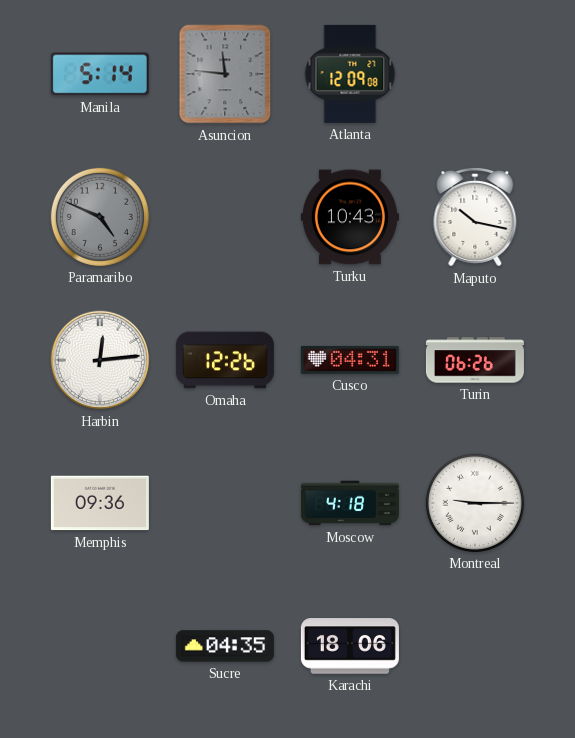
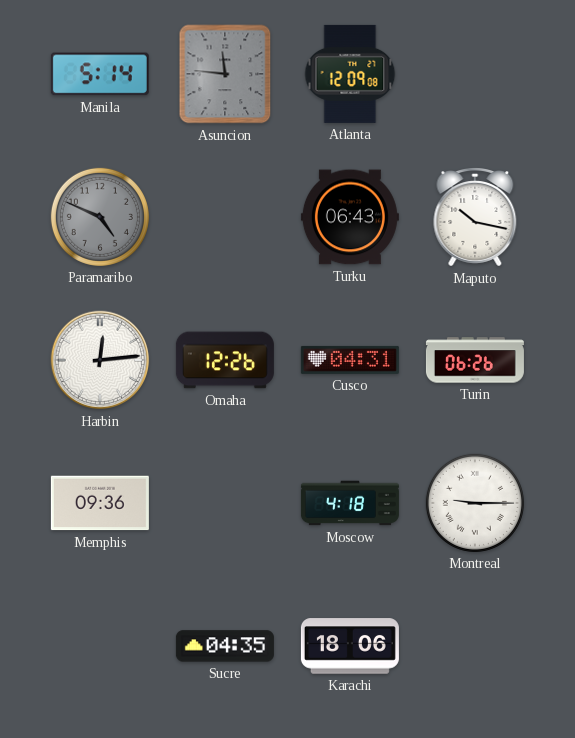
Turku: 10:43 -> 06:43 (350, 217)
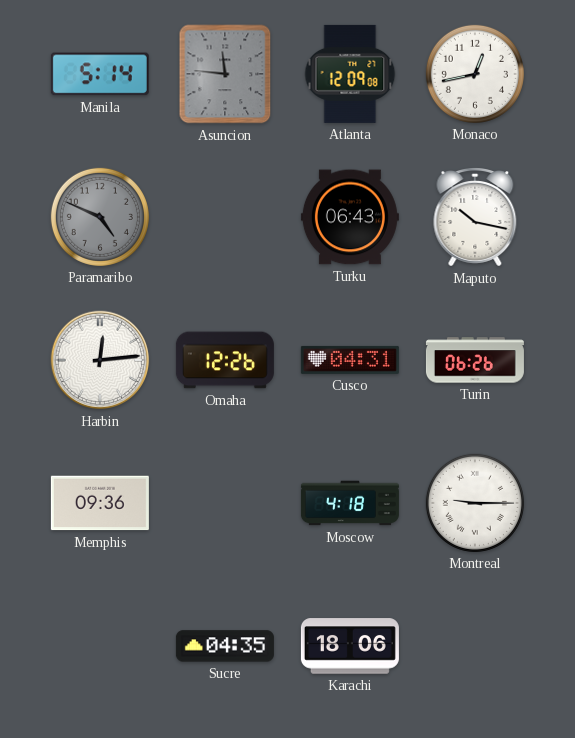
Monaco: none -> 12:43 (475, 74)
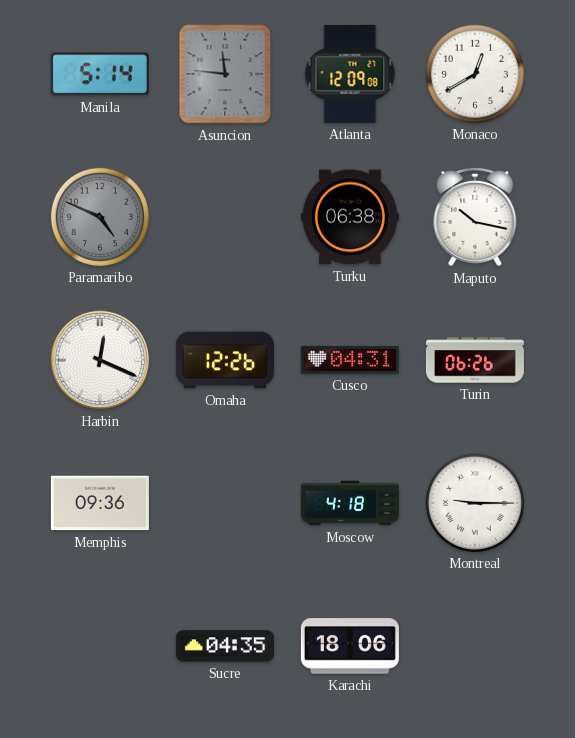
Monaco: 12:43 -> 12:40 (475, 74)
Turku: 06:43 -> 06:38 (350, 217)
Harbin: 12:14 -> 12:19 (100, 360)
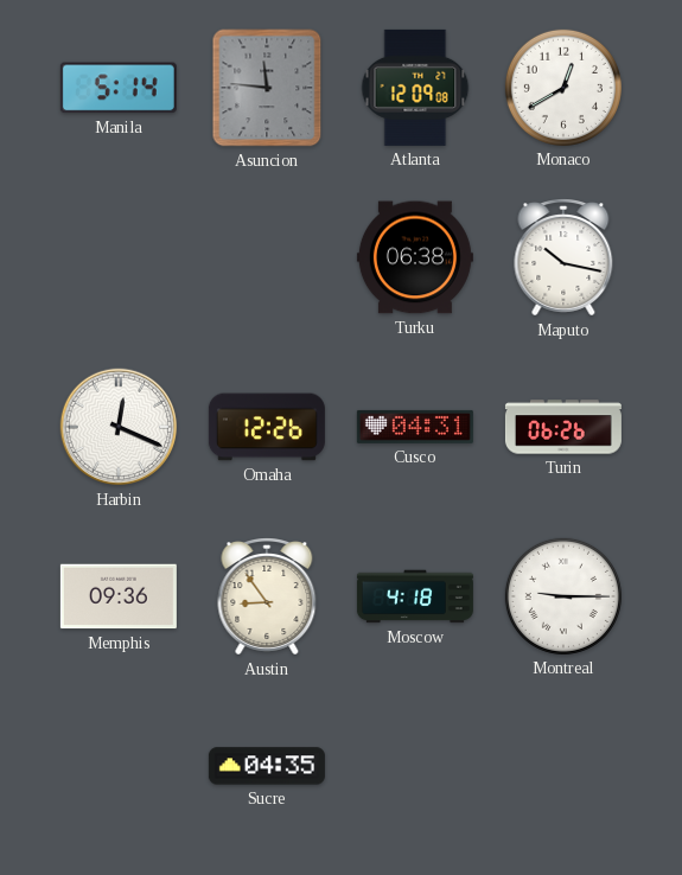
Paramaribo: 4:49 -> none (100, 217)
Austin: none -> 8:54 (267, 596)
Karachi: 18:06 -> none (350, 646)
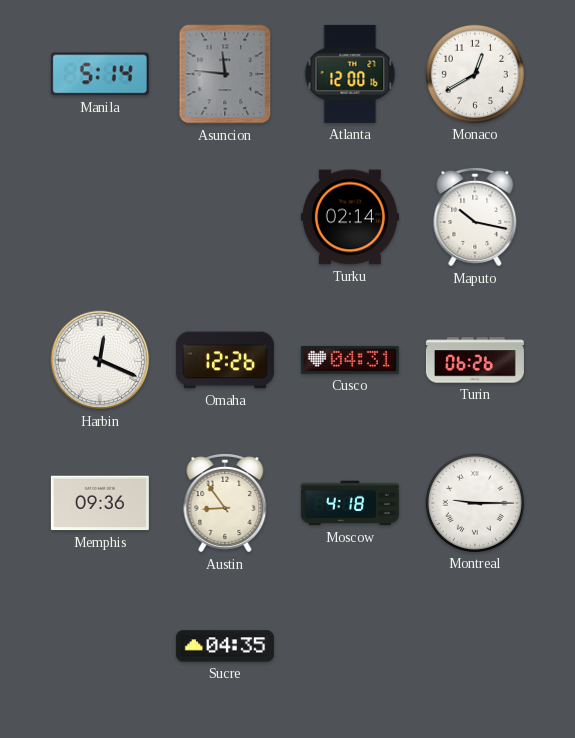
Atlanta: 12:09 -> 12:00 (350, 74)
Turku: 06:38 -> 02:14 (350, 217)
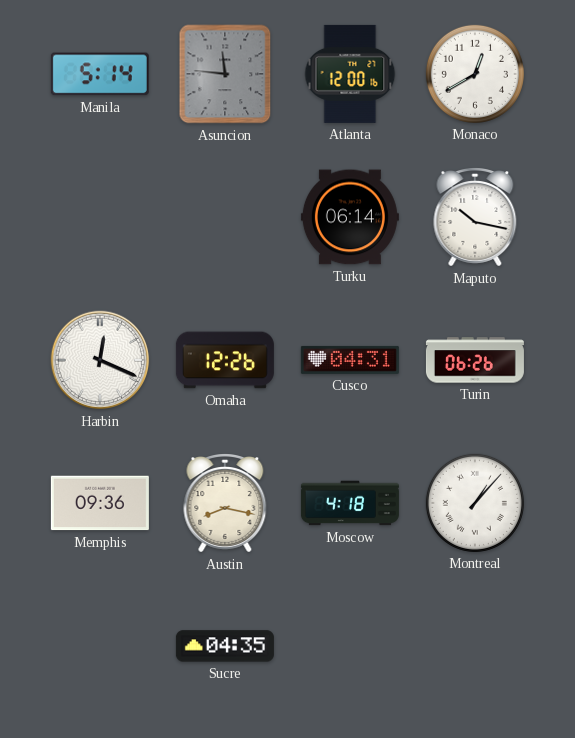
Turku: 02:14 -> 06:14 (350, 217)
Austin: 8:54 -> 8:17 (225, 503)
Montreal: 9:15 -> 1:07 (475, 503)
